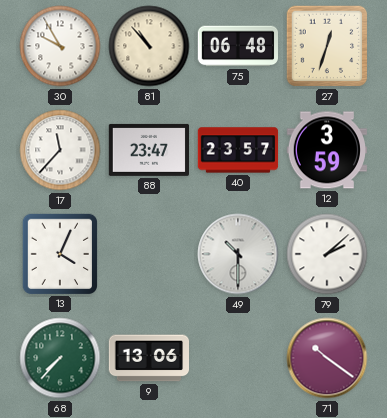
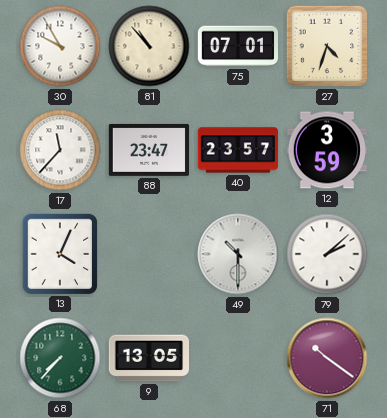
75: 06:48 -> 07:01 (237, 46)
27: 12:33 -> 4:33 (327, 46)
9: 13:06 -> 13:05 (148, 358)
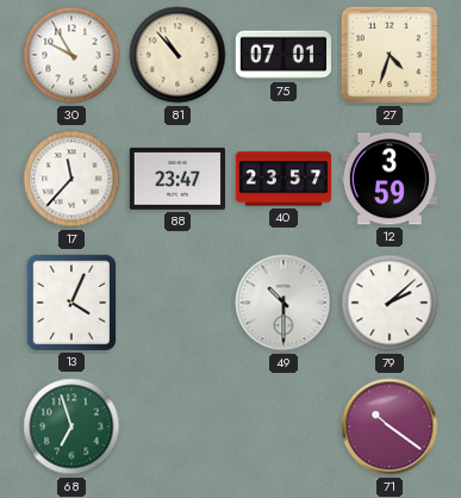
68: 7:37 -> 6:57 (71, 427)
9: 13:05 -> none (148, 358)
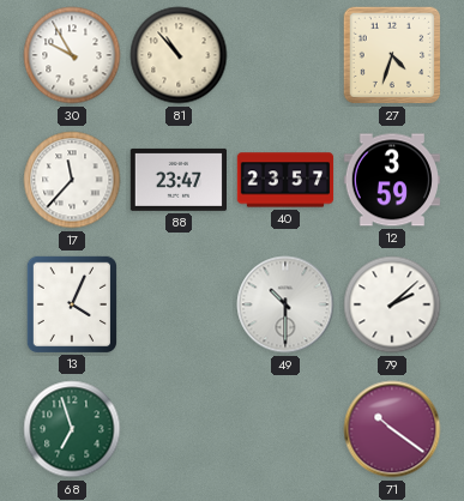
75: 07:01 -> none (282, 55)
